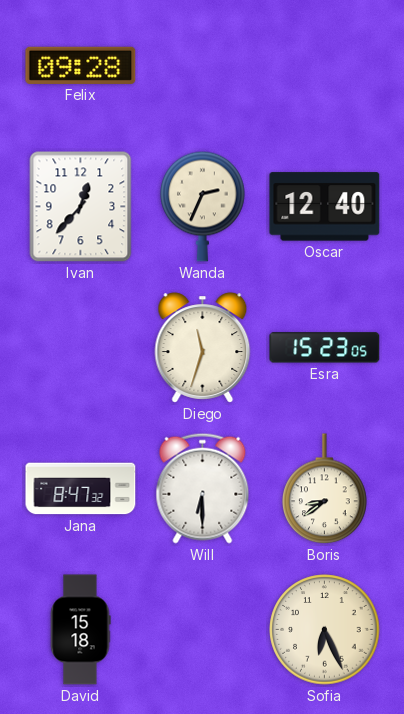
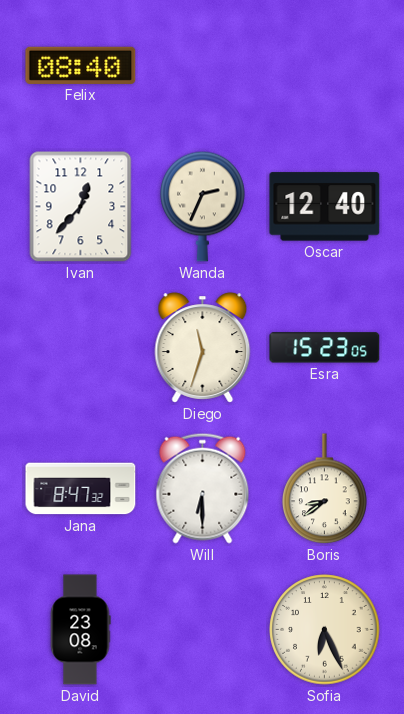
Felix: 09:28 -> 08:40 (81, 65)
David: 15:18 -> 23:08 (80, 630)
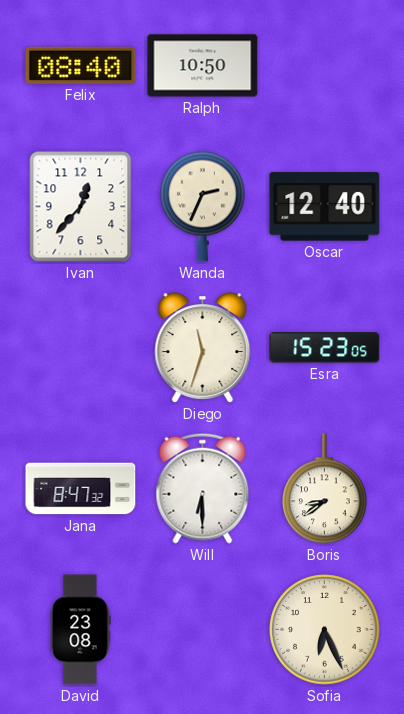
Ralph: none -> 10:50 (203, 66)
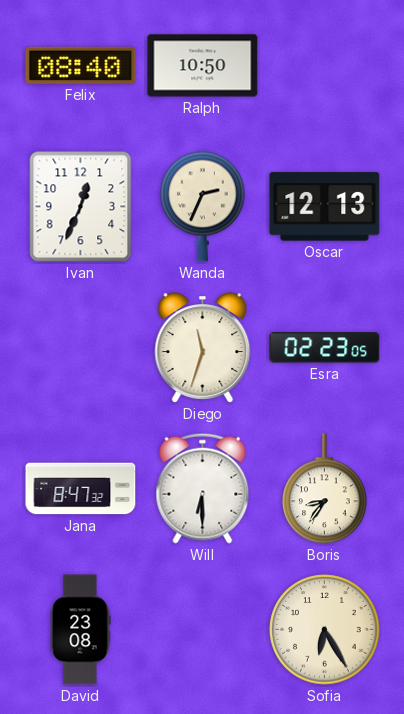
Ivan: 12:37 -> 12:34 (81, 207)
Oscar: 12:40 -> 12:13 (325, 207)
Esra: 15:23 -> 02:23 (325, 348)
Boris: 8:39 -> 8:36 (325, 489)
Sofia: 6:26 -> 6:25 (325, 630)
